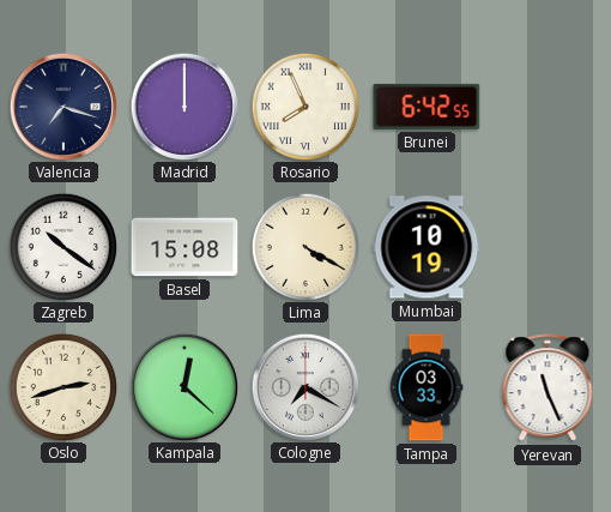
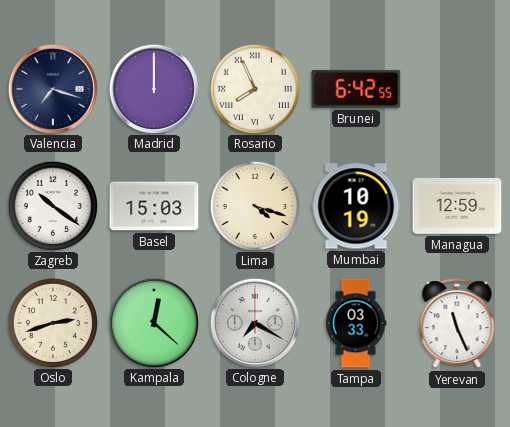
Basel: 15:08 -> 15:03 (154, 206)
Lima: 4:20 -> 4:18 (254, 205)
Managua: none -> 12:59 (457, 206)
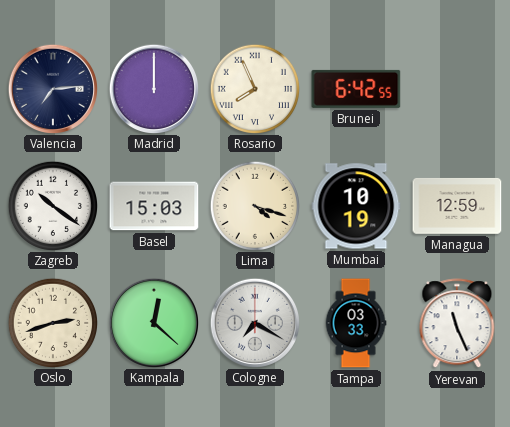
Valencia: 7:18 -> 7:14 (52, 88)
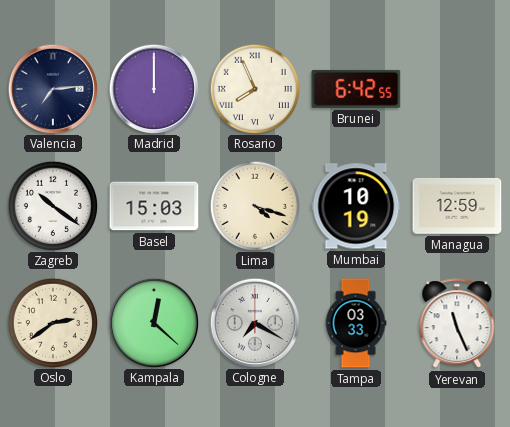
Oslo: 2:42 -> 2:39 (52, 322)
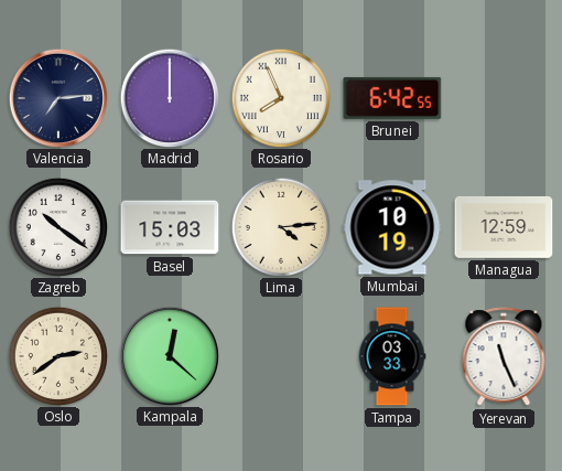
Lima: 4:18 -> 4:14 (280, 226)
Cologne: 7:20 -> none (254, 322)
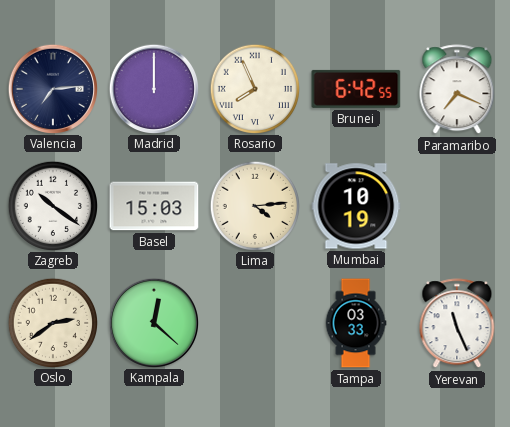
Paramaribo: none -> 7:19 (457, 90)
Managua: 12:59 -> none (504, 227)
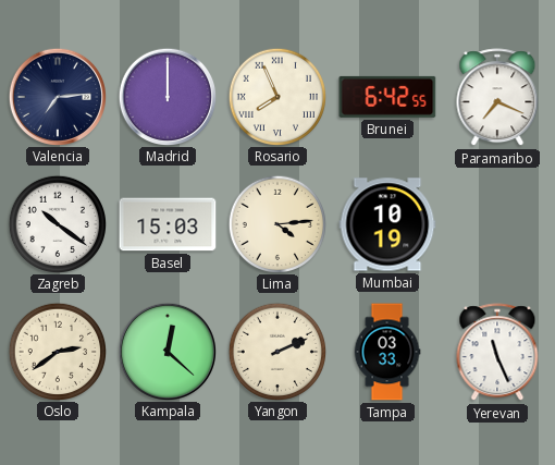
Yangon: none -> 2:11 (276, 351)
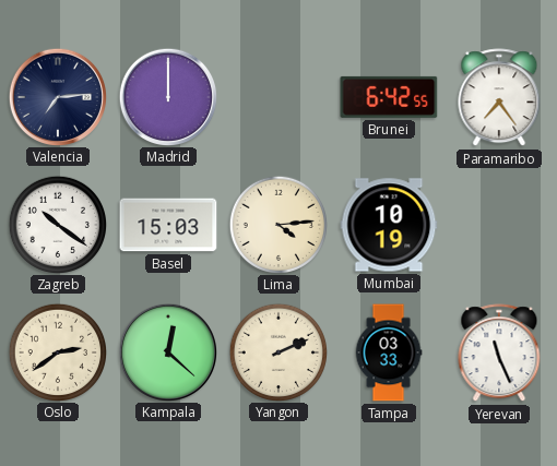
Rosario: 7:56 -> none (276, 96)
Paramaribo: 7:19 -> 7:24 (499, 98)
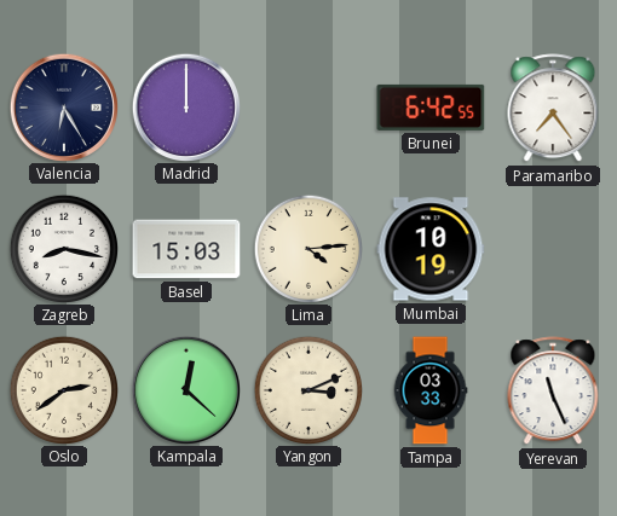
Valencia: 7:14 -> 6:25 (63, 106)
Zagreb: 10:21 -> 8:17 (63, 248)
Yangon: 2:11 -> 3:11 (307, 389)
